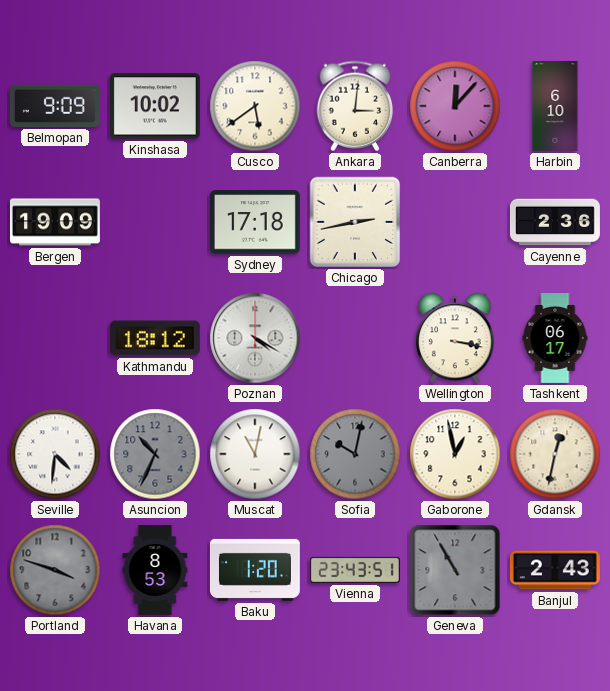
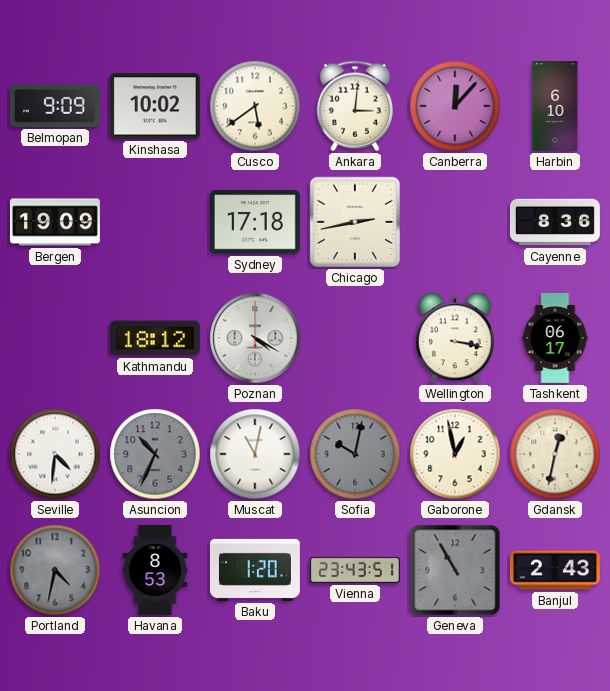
Cayenne: 2:36 -> 8:36 (555, 222)
Portland: 3:48 -> 4:32 (55, 570)
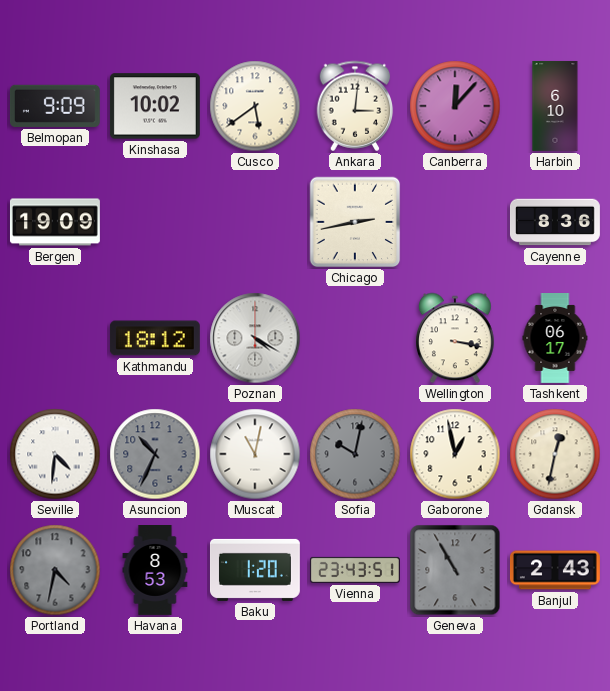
Sydney: 17:18 -> none (255, 222)
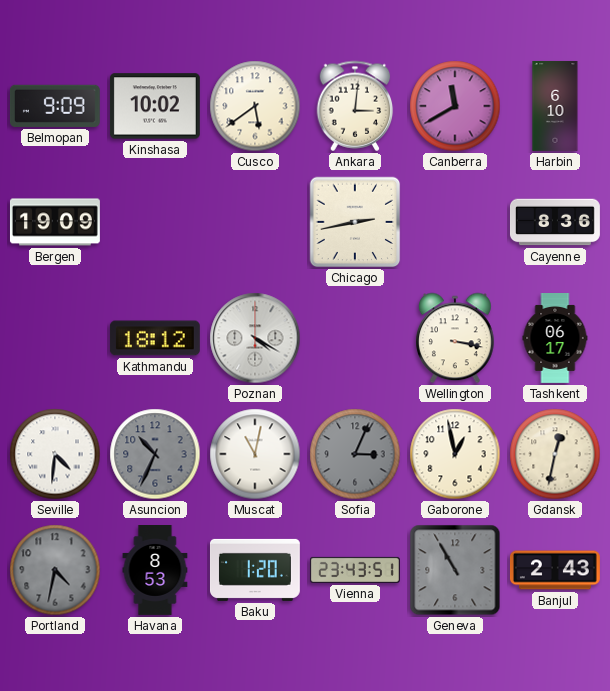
Canberra: 12:07 -> 11:40 (455, 106)
Sofia: 10:02 -> 3:04 (355, 454)
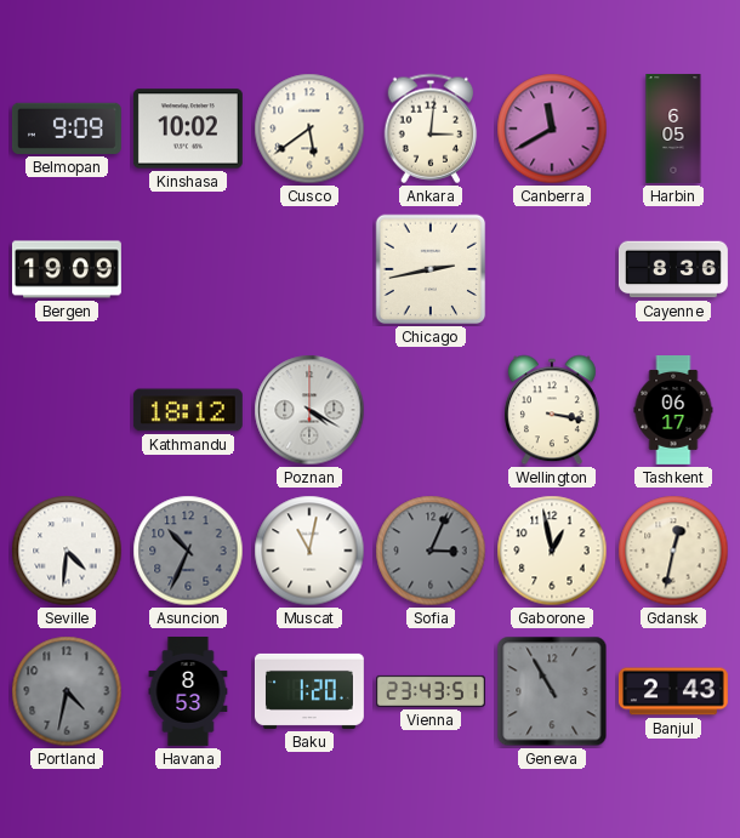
Harbin: 6:10 -> 6:05 (673, 129)
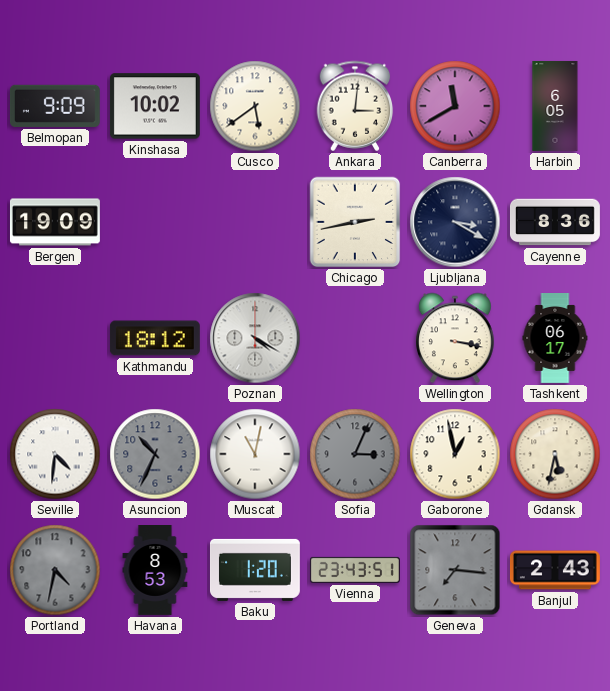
Ljubljana: none -> 3:20 (455, 222)
Gdansk: 12:32 -> 5:32 (555, 454)
Geneva: 10:55 -> 7:16 (455, 570)
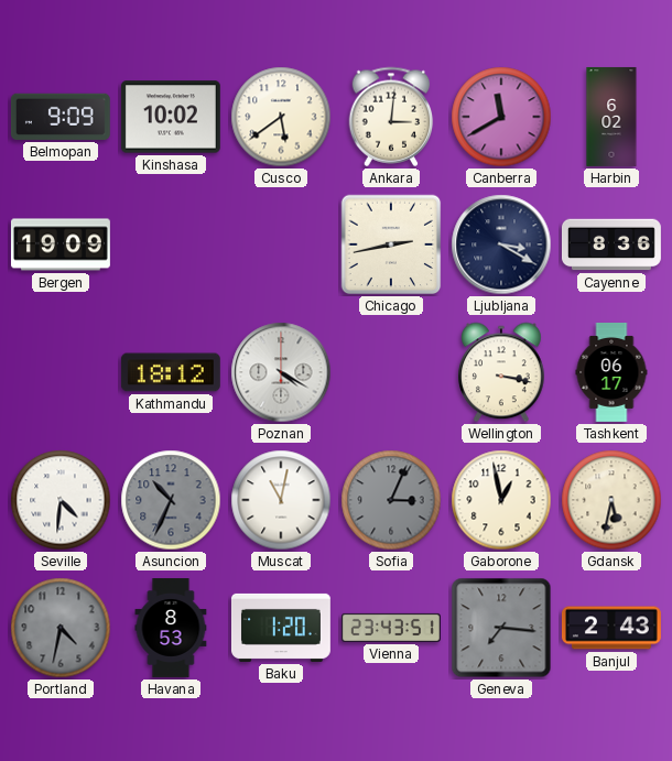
Harbin: 6:05 -> 6:02 (611, 117)
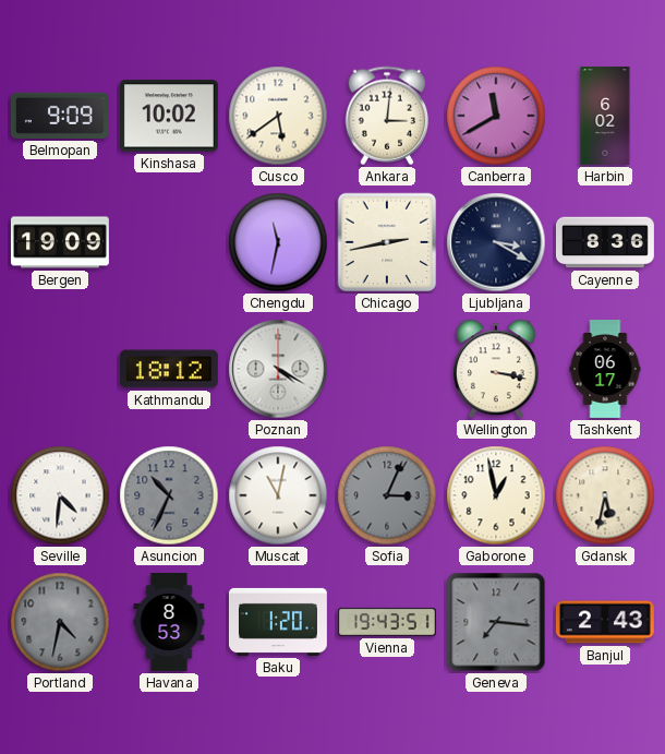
Chengdu: none -> 11:32 (278, 242)
Vienna: 23:43 -> 19:43 (387, 622)
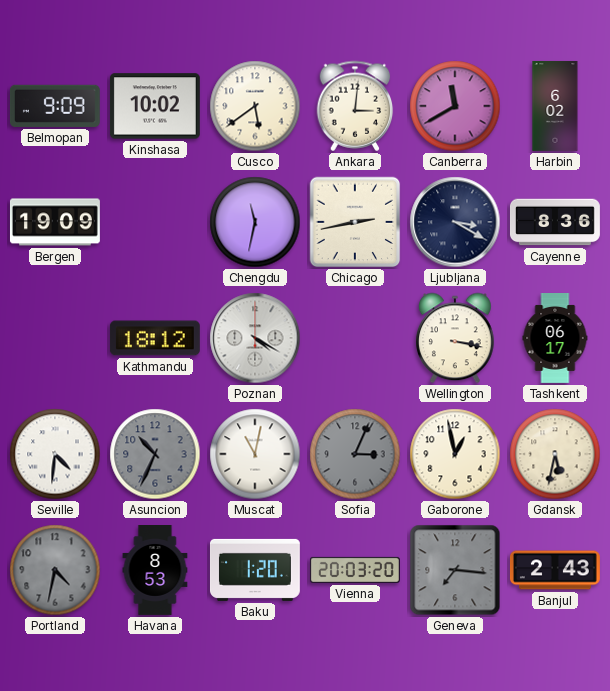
Vienna: 19:43 -> 20:03 (355, 570)
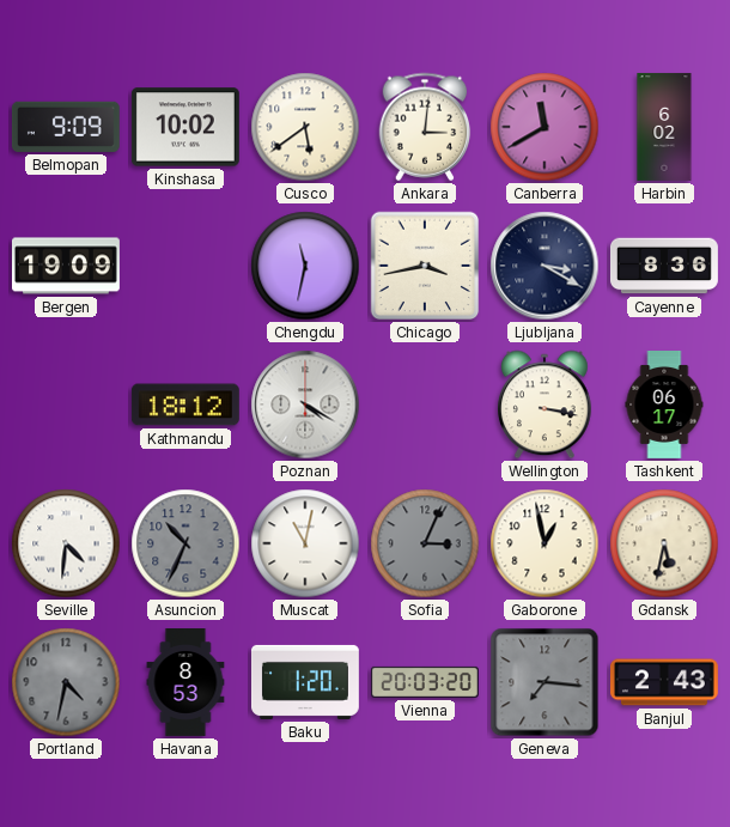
Chicago: 2:43 -> 3:43 (425, 266)
